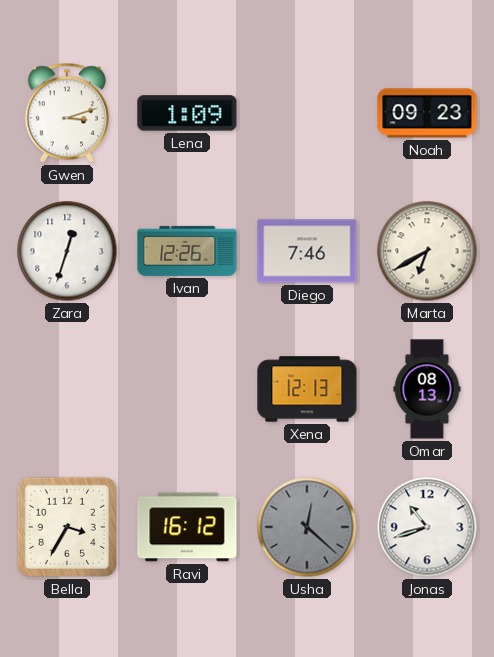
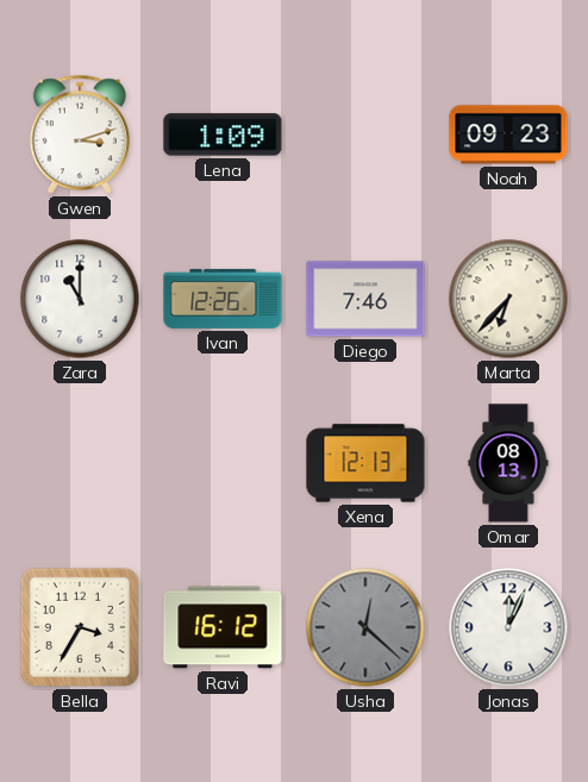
Zara: 12:33 -> 11:00 (80, 299)
Marta: 6:40 -> 6:37 (508, 299)
Jonas: 10:42 -> 12:04 (508, 627)
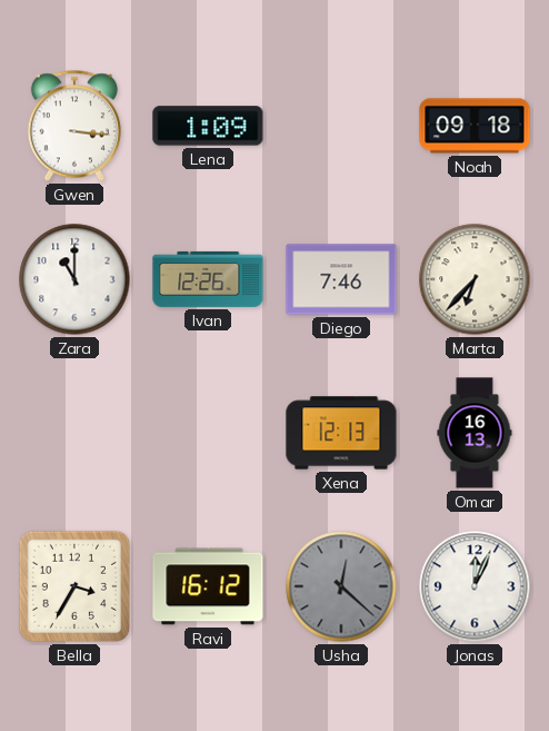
Gwen: 3:12 -> 3:16 (74, 126)
Noah: 09:23 -> 09:18 (475, 126)
Omar: 08:13 -> 16:13 (475, 433)
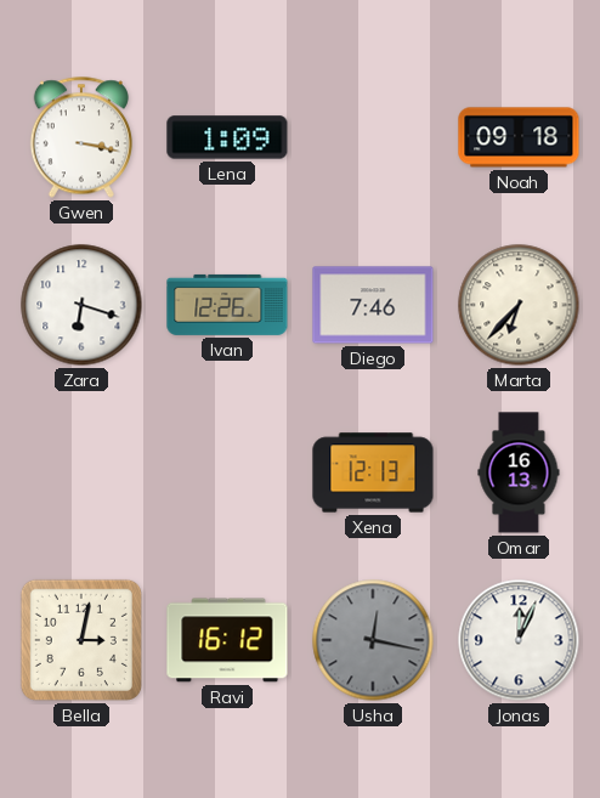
Gwen: 3:16 -> 3:17 (81, 137)
Zara: 11:00 -> 6:18 (81, 305)
Bella: 3:35 -> 3:02 (81, 640)
Usha: 12:22 -> 12:17 (373, 640)
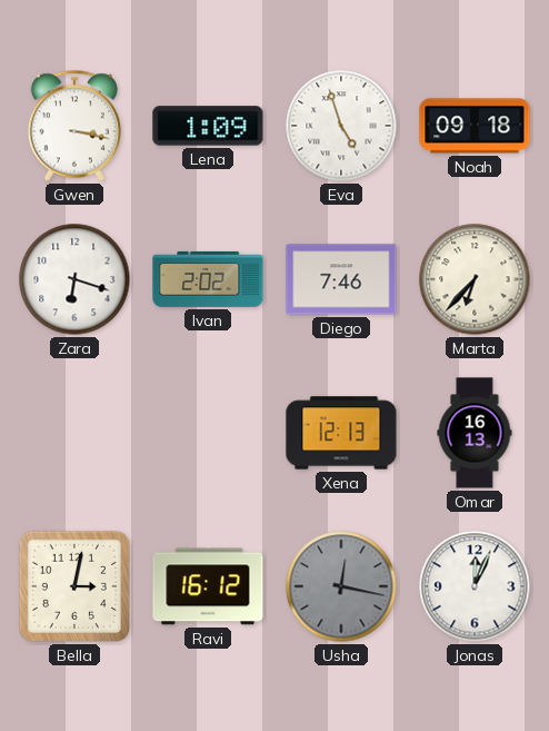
Eva: none -> 4:57 (341, 126)
Ivan: 12:26 -> 2:02 (208, 279)
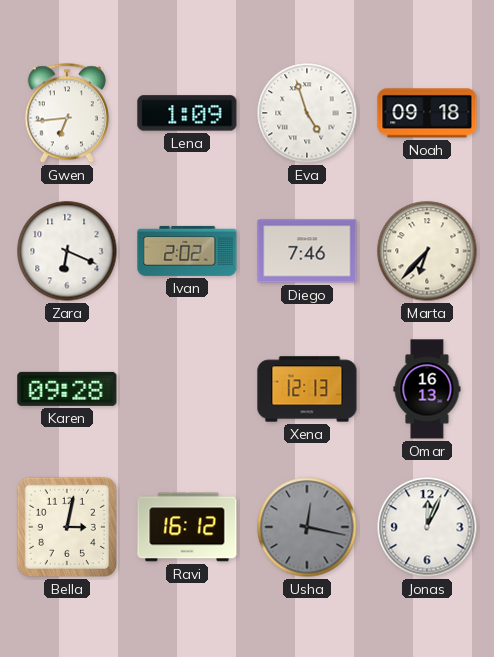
Gwen: 3:17 -> 6:44 (67, 113)
Zara: 6:18 -> 6:19 (67, 251)
Karen: none -> 09:28 (67, 389)
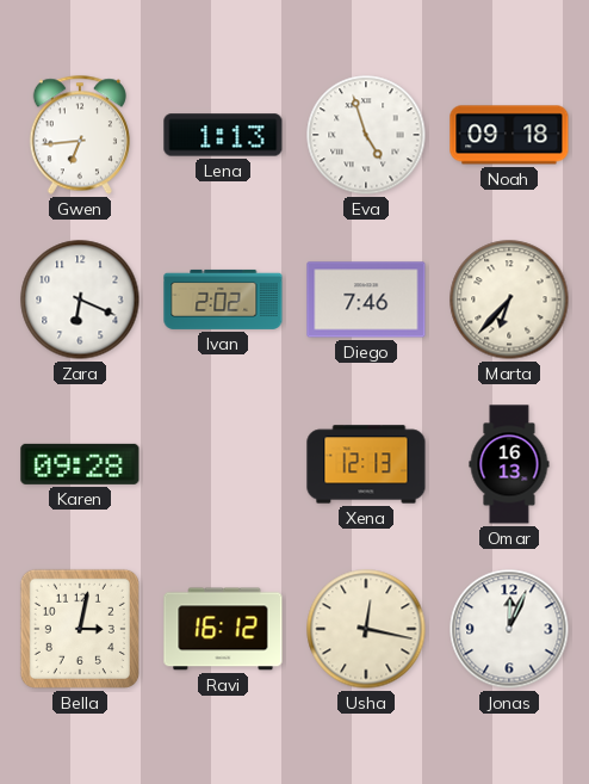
Lena: 1:09 -> 1:13 (223, 135)
Usha dial: grey -> cream (366, 629)
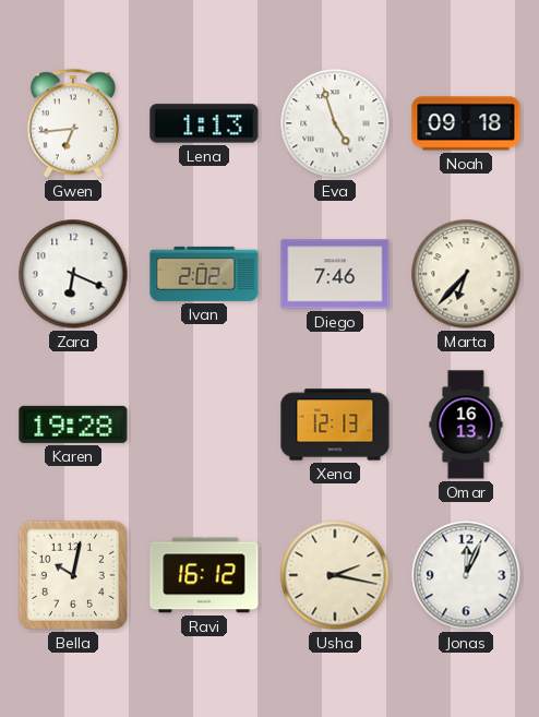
Karen: 09:28 -> 19:28 (73, 425)
Bella: 3:02 -> 10:02 (73, 575)
Usha: 12:17 -> 2:17 (335, 575)
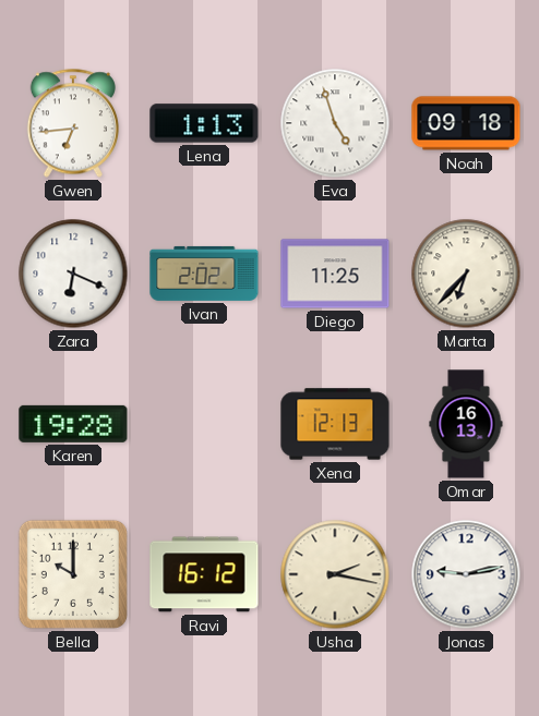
Diego: 7:46 -> 11:25 (335, 274)
Bella: 10:02 -> 10:00 (73, 574)
Jonas: 12:04 -> 9:13 (466, 574)
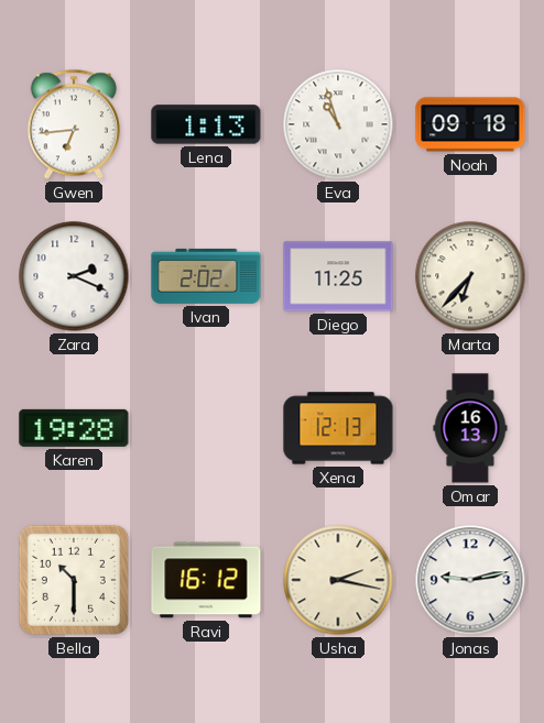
Eva: 4:57 -> 10:57 (338, 124)
Zara: 6:19 -> 2:19 (74, 276)
Bella: 10:00 -> 10:30 (74, 580)
